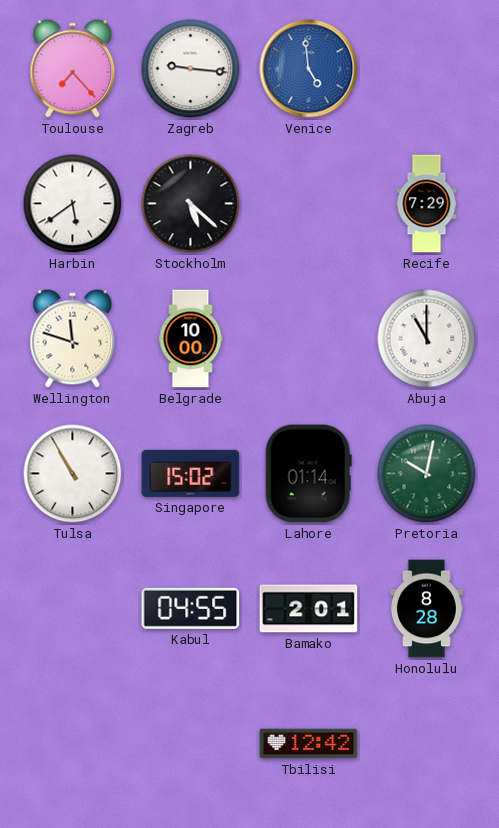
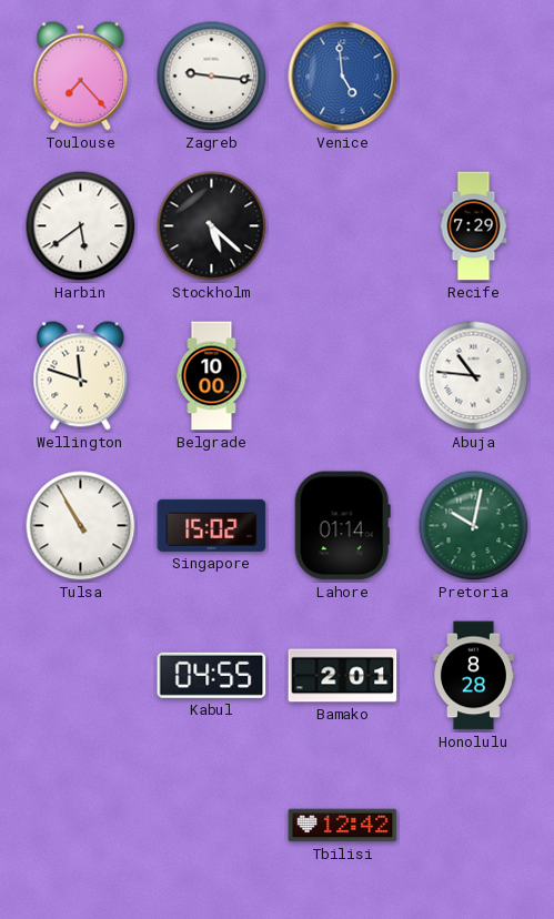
Abuja: 11:00 -> 10:46 (474, 376)
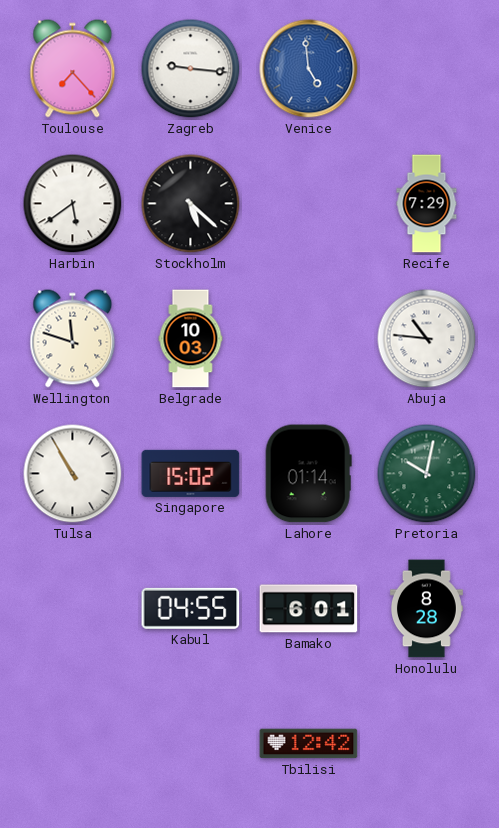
Belgrade: 10:00 -> 10:03 (191, 339)
Bamako: 2:01 -> 6:01 (309, 609)
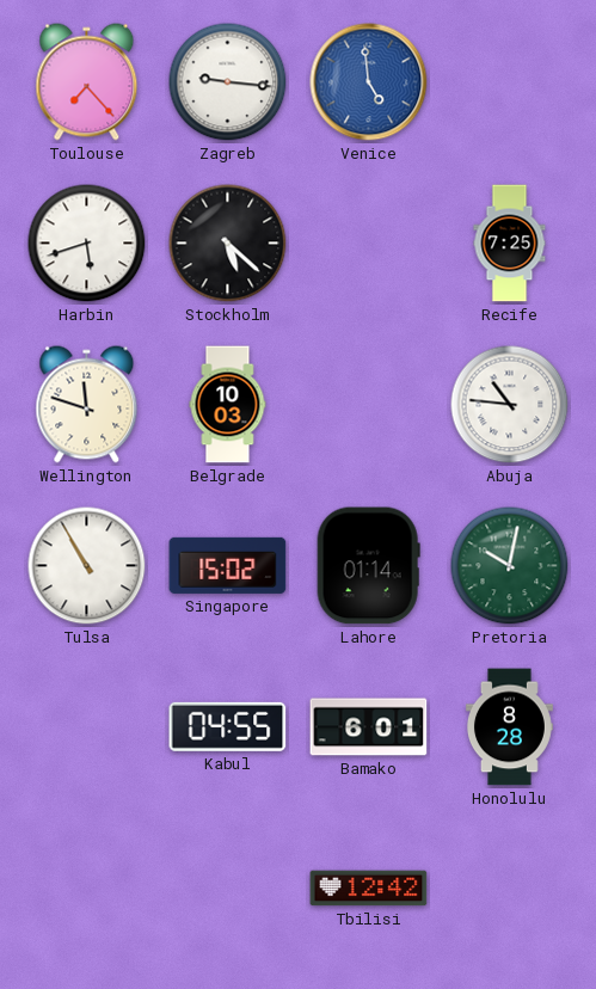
Harbin: 5:39 -> 5:42 (87, 244)
Recife: 7:29 -> 7:25 (510, 244)
